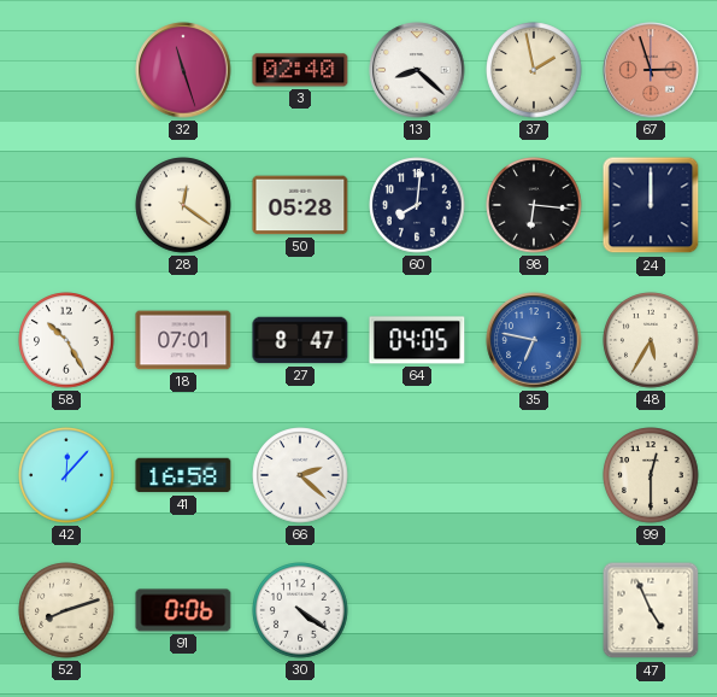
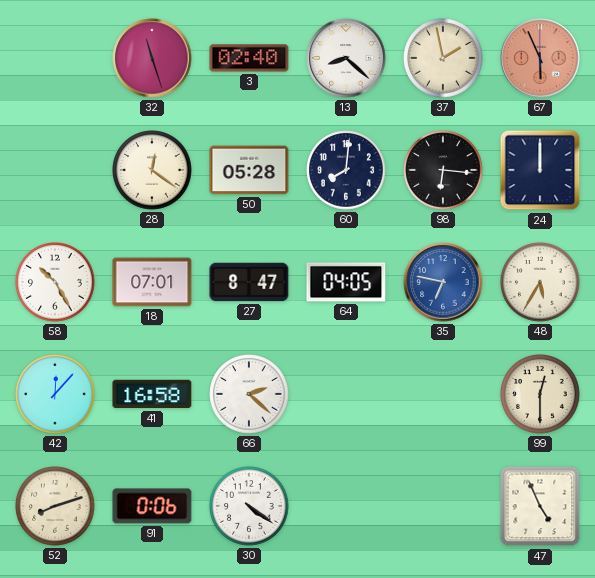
67: 2:57 -> 5:56 (540, 58)
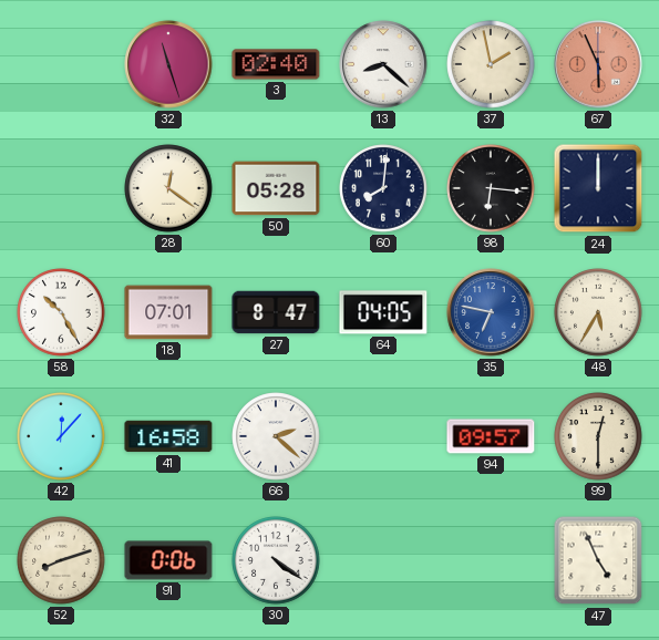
94: none -> 09:57 (491, 436)
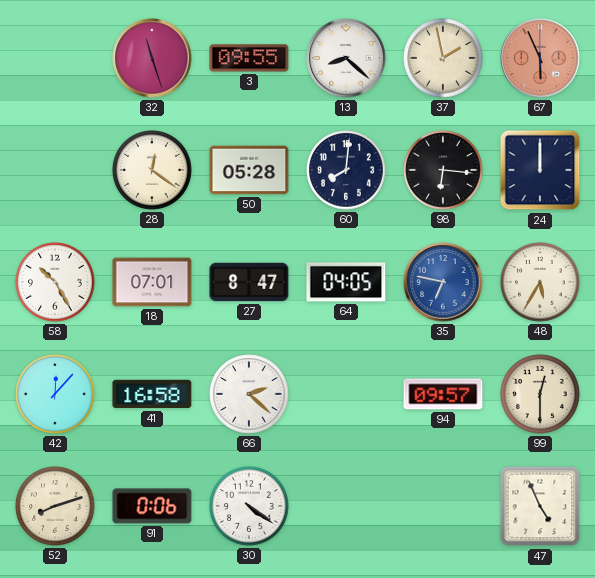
3: 02:40 -> 09:55 (249, 58)
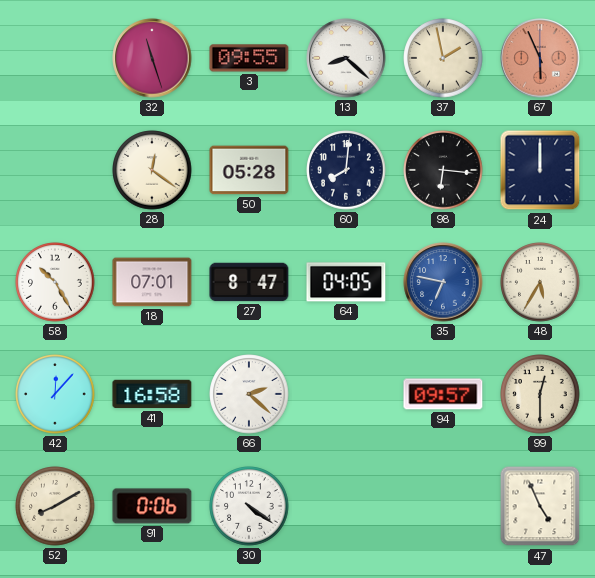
52: 8:12 -> 8:10 (55, 506)
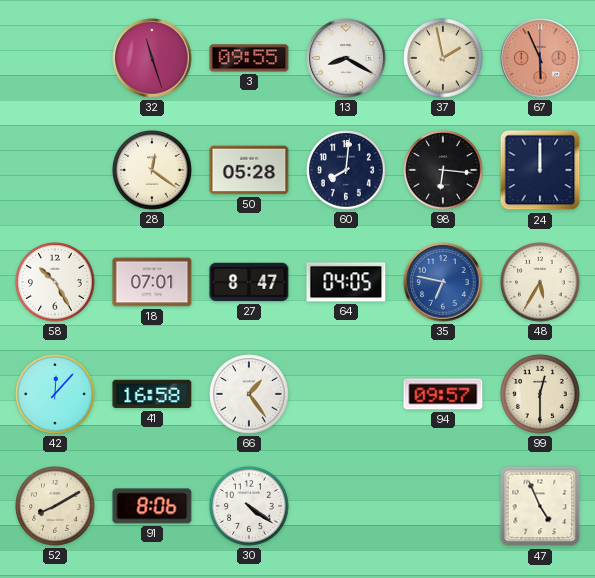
13: 8:22 -> 8:20 (346, 58)
66: 2:22 -> 1:24 (249, 394)
91: 0:06 -> 8:06 (152, 506)
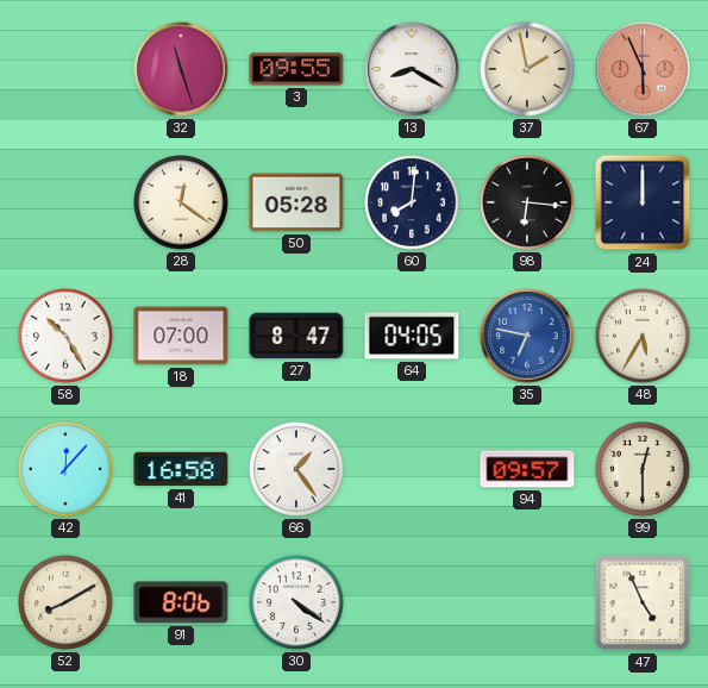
18: 07:01 -> 07:00 (181, 336)
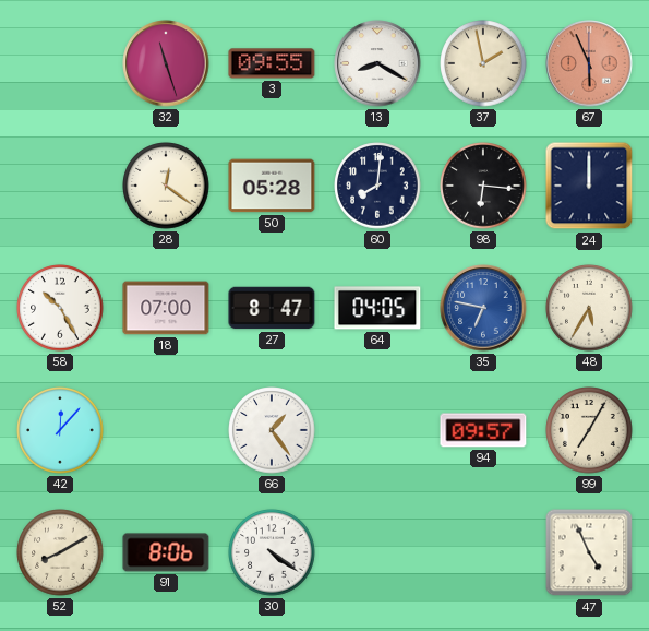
41: 16:58 -> none (181, 469)
99: 12:30 -> 7:05 (589, 430)
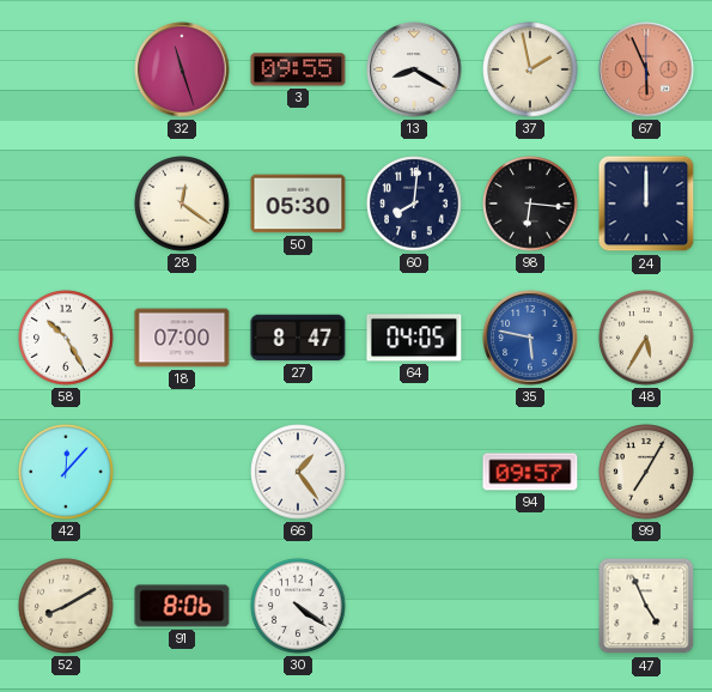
50: 05:28 -> 05:30 (298, 204)
35: 6:47 -> 5:47 (530, 338)
